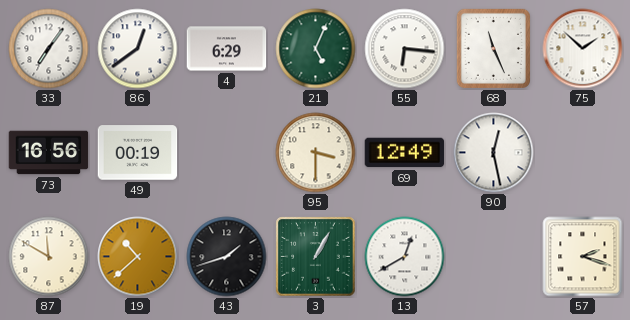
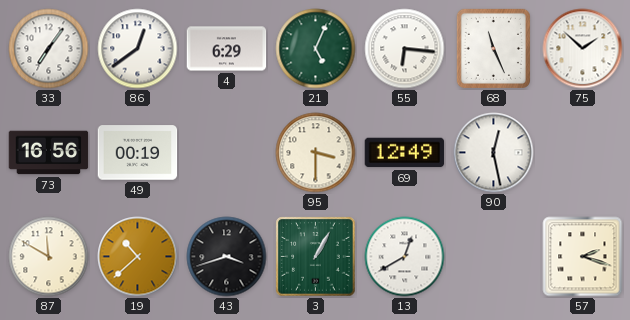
43: 1:42 -> 3:42 (227, 257)
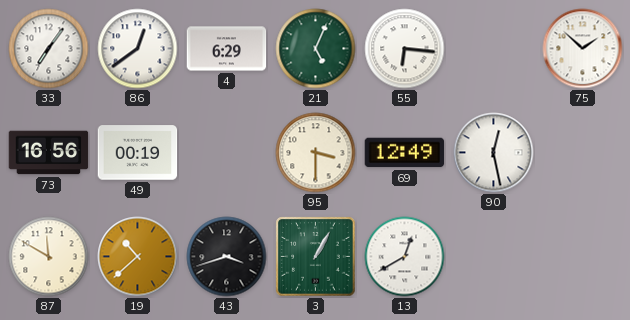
68: 11:26 -> none (493, 48)
57: 2:18 -> none (583, 257)
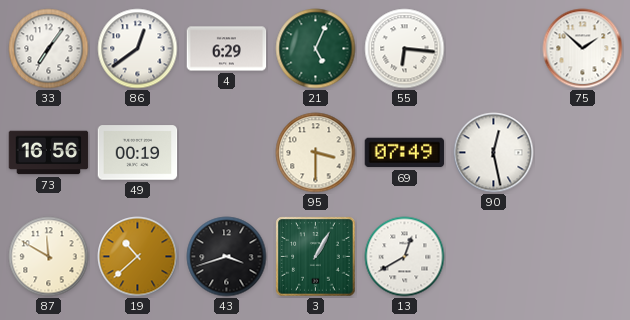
69: 12:49 -> 07:49 (405, 153)
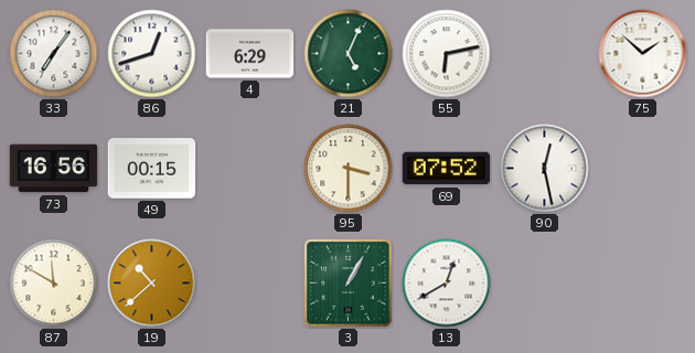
86: 12:39 -> 12:42 (152, 54)
55: 6:16 -> 6:13 (447, 54)
49: 00:19 -> 00:15 (152, 169)
69: 07:49 -> 07:52 (447, 169)
43: 3:42 -> none (227, 257)
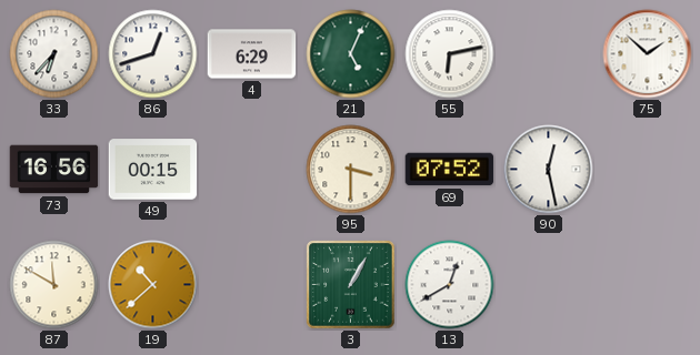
33: 7:06 -> 6:37 (54, 54)
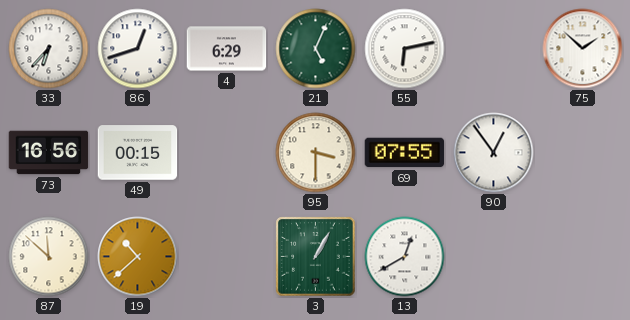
69: 07:52 -> 07:55 (405, 153)
90: 12:28 -> 12:54 (494, 153)
87: 11:50 -> 11:52 (49, 257)
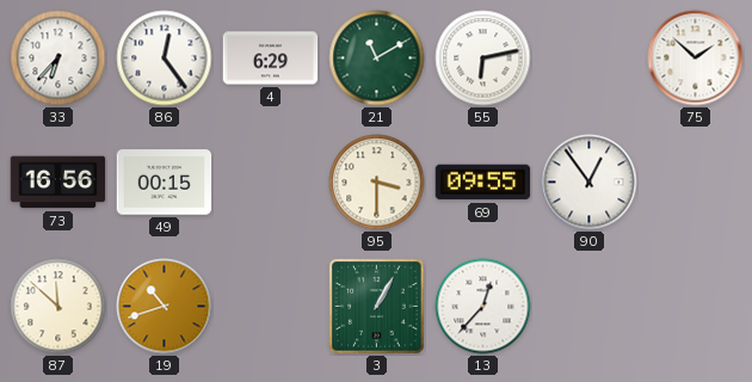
86: 12:42 -> 12:24 (165, 58)
21: 5:04 -> 11:10 (377, 58)
69: 07:55 -> 09:55 (483, 183)
19: 10:38 -> 10:42 (165, 307)
13: 12:40 -> 12:37 (483, 307)
